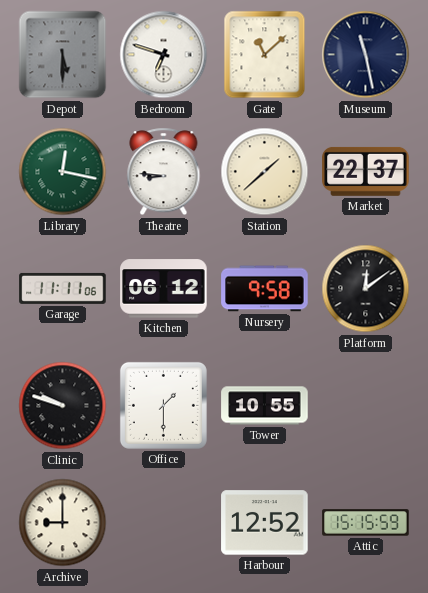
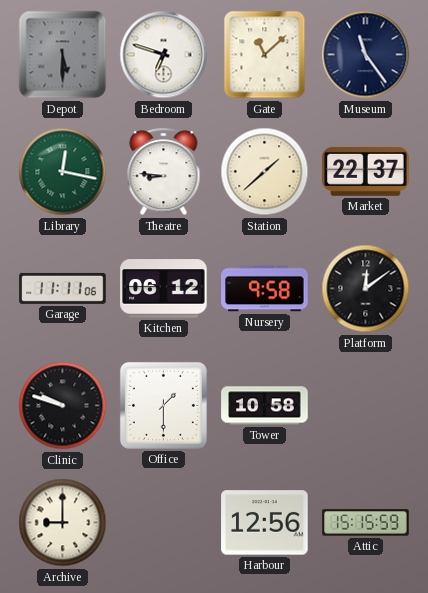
Museum: 11:28 -> 11:24 (366, 55)
Tower: 10:55 -> 10:58 (265, 406)
Harbour: 12:52 -> 12:56 (265, 523)
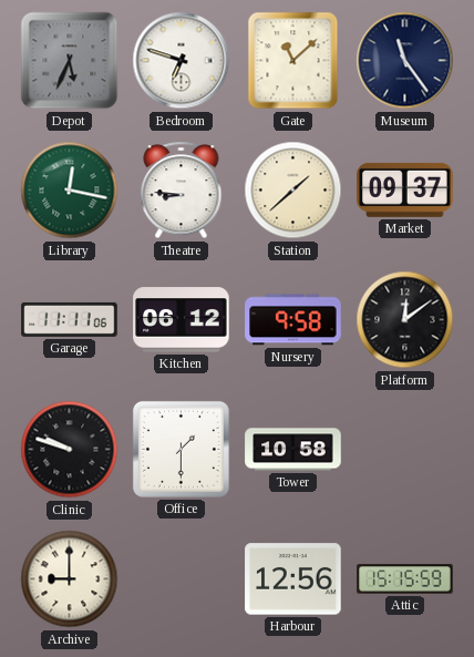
Depot: 5:30 -> 5:34 (70, 61)
Market: 22:37 -> 09:37 (405, 189)
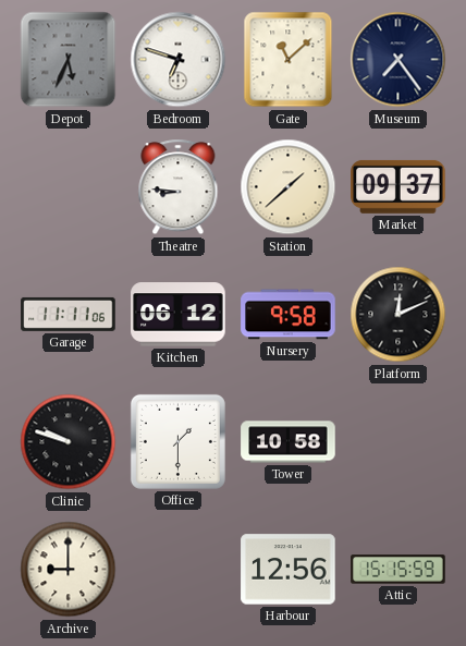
Museum: 11:24 -> 7:24 (398, 60)
Library: 12:17 -> none (70, 191)
Platform: 12:09 -> 12:11 (398, 315)
